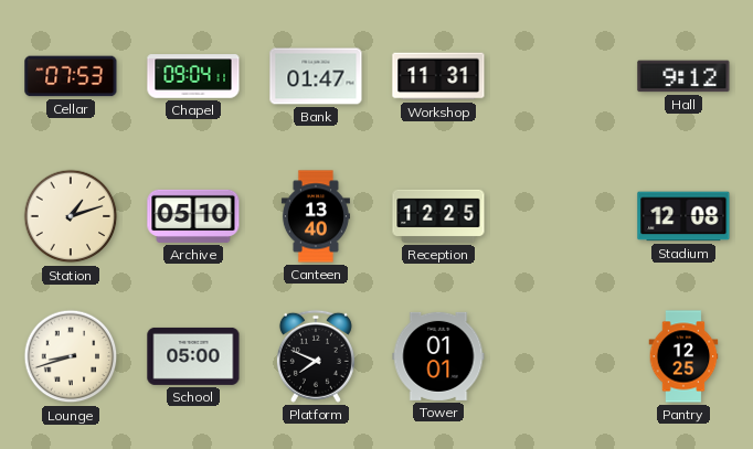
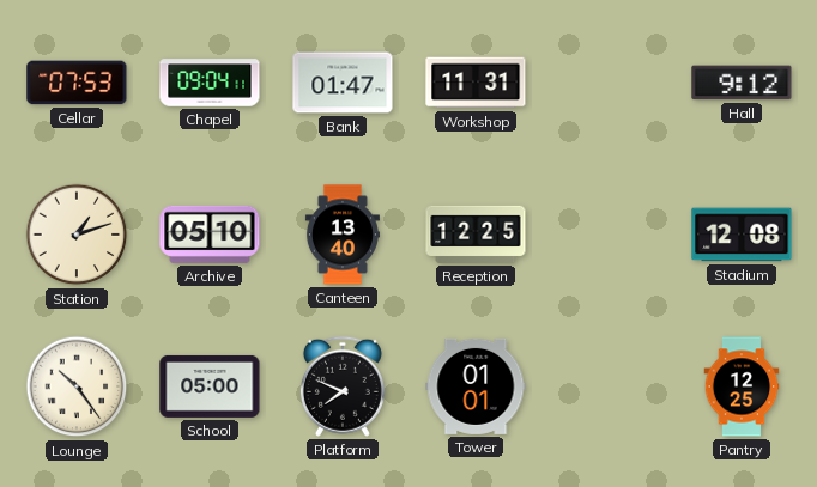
Lounge: 8:42 -> 10:24 (77, 386)
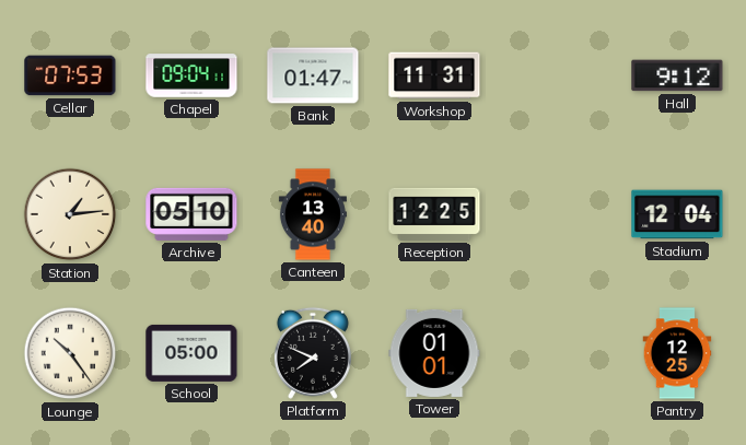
Station: 1:12 -> 1:14 (70, 214)
Stadium: 12:08 -> 12:04 (677, 214)
